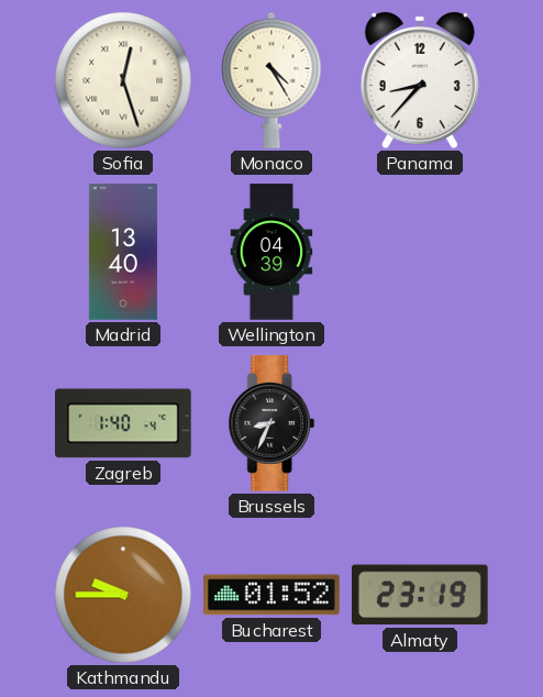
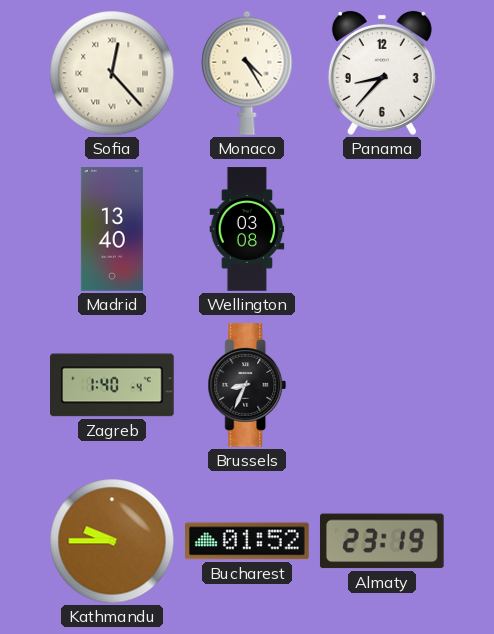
Sofia: 12:27 -> 12:23 (112, 73)
Wellington: 04:39 -> 03:08 (247, 229)
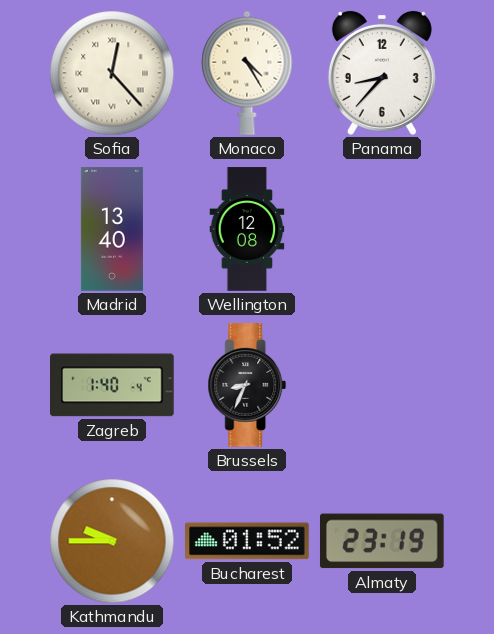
Wellington: 03:08 -> 12:08 (247, 229)
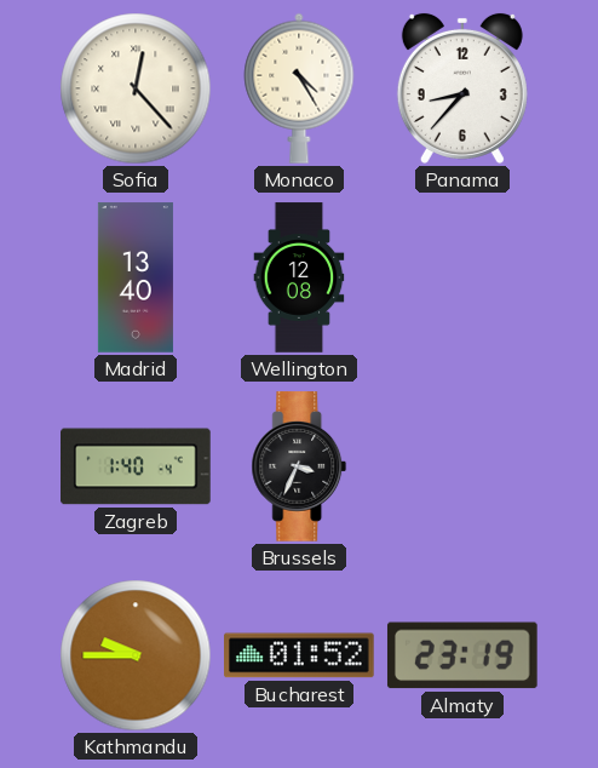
Brussels: 8:34 -> 3:34 (299, 466)
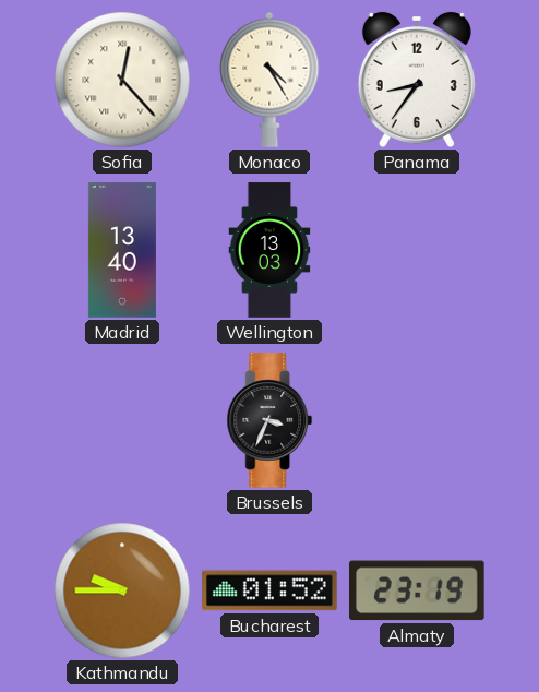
Panama: 8:37 -> 8:36 (417, 80)
Wellington: 12:08 -> 13:03 (269, 250)
Zagreb: 1:40 -> none (136, 466)
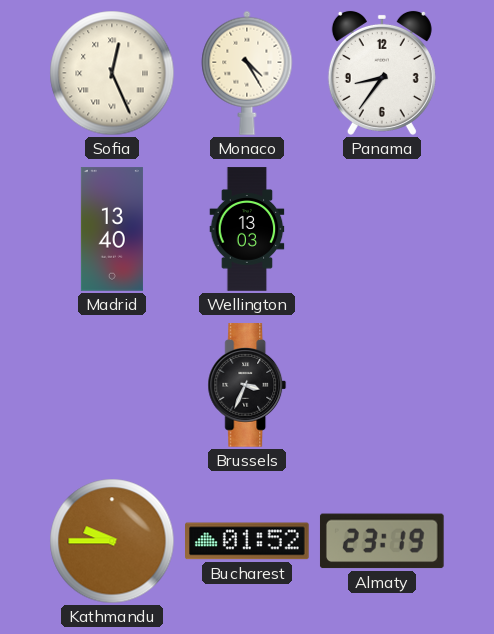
Sofia: 12:23 -> 12:26 (112, 73)
